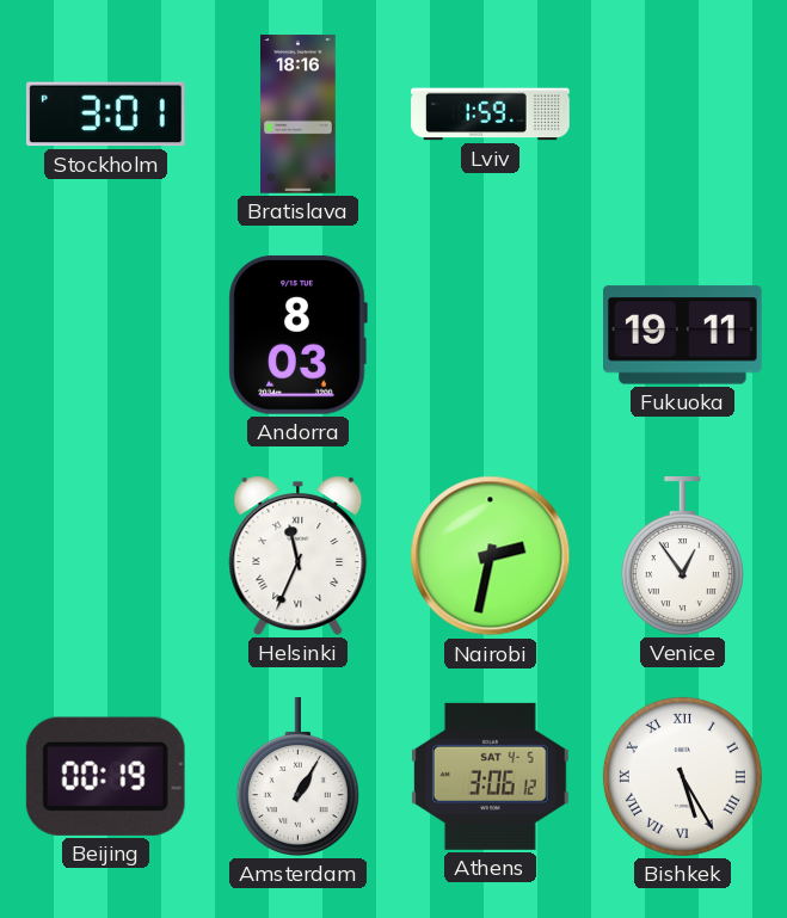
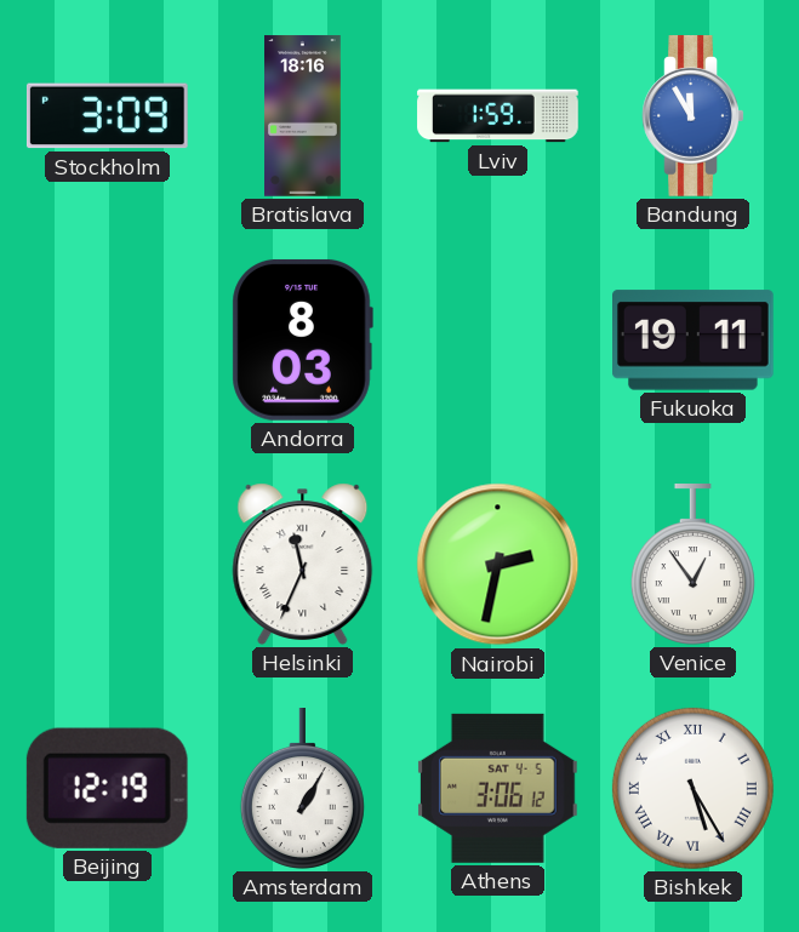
Stockholm: 3:01 -> 3:09 (107, 116)
Bandung: none -> 11:55 (694, 116)
Beijing: 00:19 -> 12:19 (107, 788)
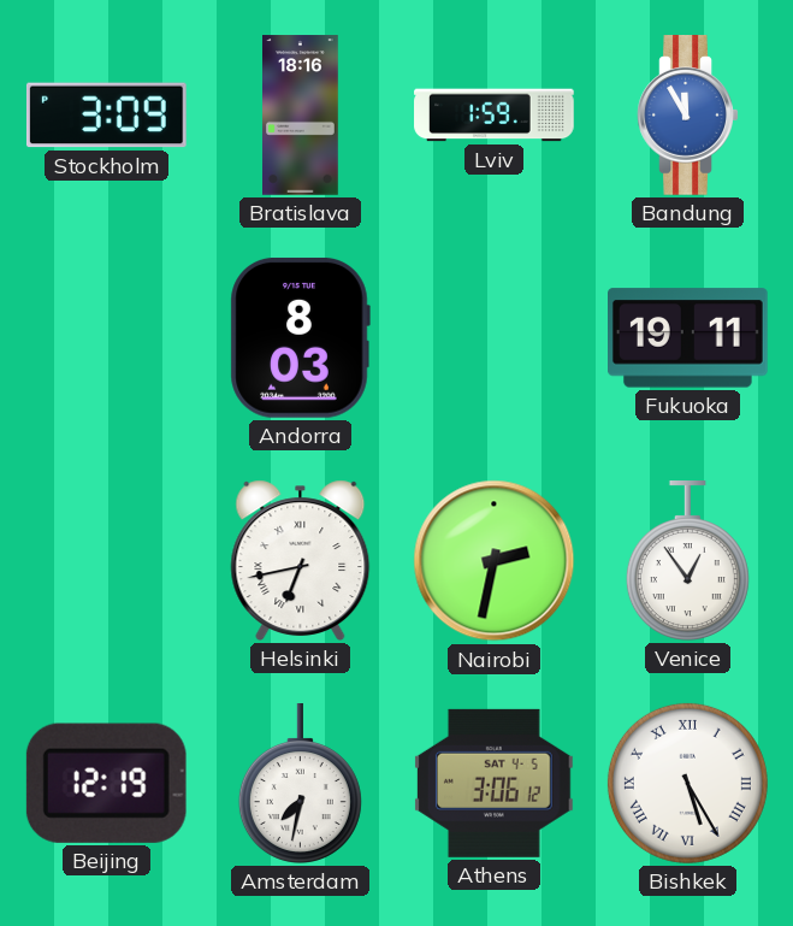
Helsinki: 11:34 -> 6:43 (301, 560)
Amsterdam: 1:05 -> 7:32 (300, 784)
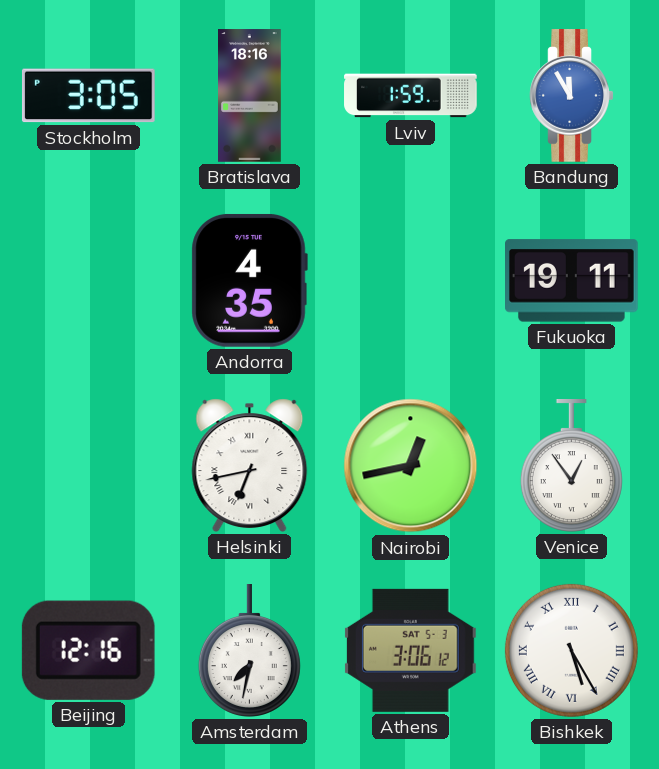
Stockholm: 3:09 -> 3:05 (88, 96)
Andorra: 8:03 -> 4:35 (249, 280)
Nairobi: 2:32 -> 12:43 (411, 466)
Beijing: 12:19 -> 12:16 (88, 650)
Athens date: SAT 4-5 -> SAT 5-3 (410, 650)
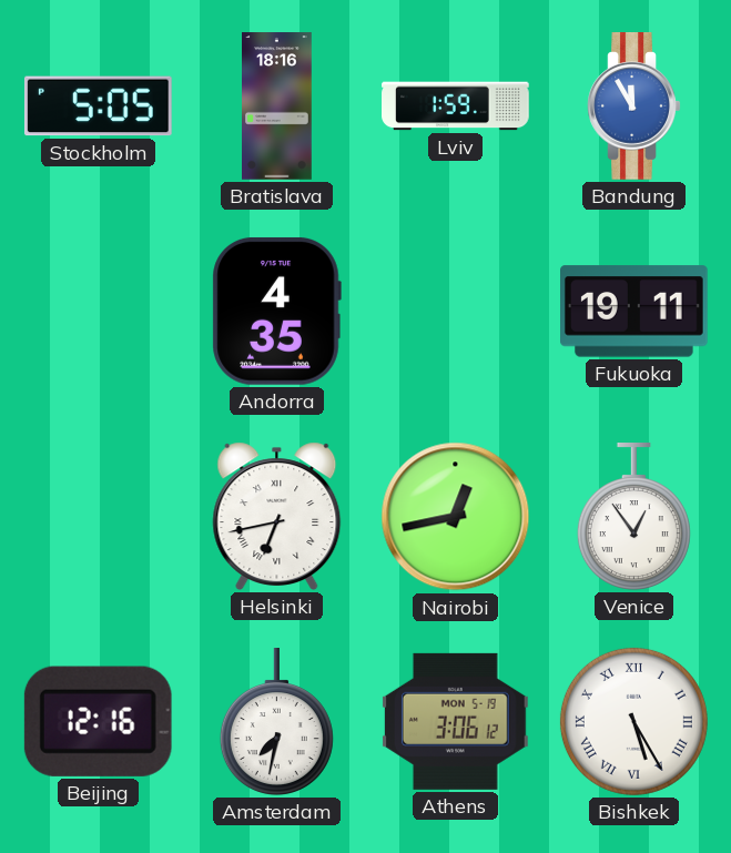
Stockholm: 3:05 -> 5:05 (98, 106)
Athens date: SAT 5-3 -> MON 5-19 (455, 721)
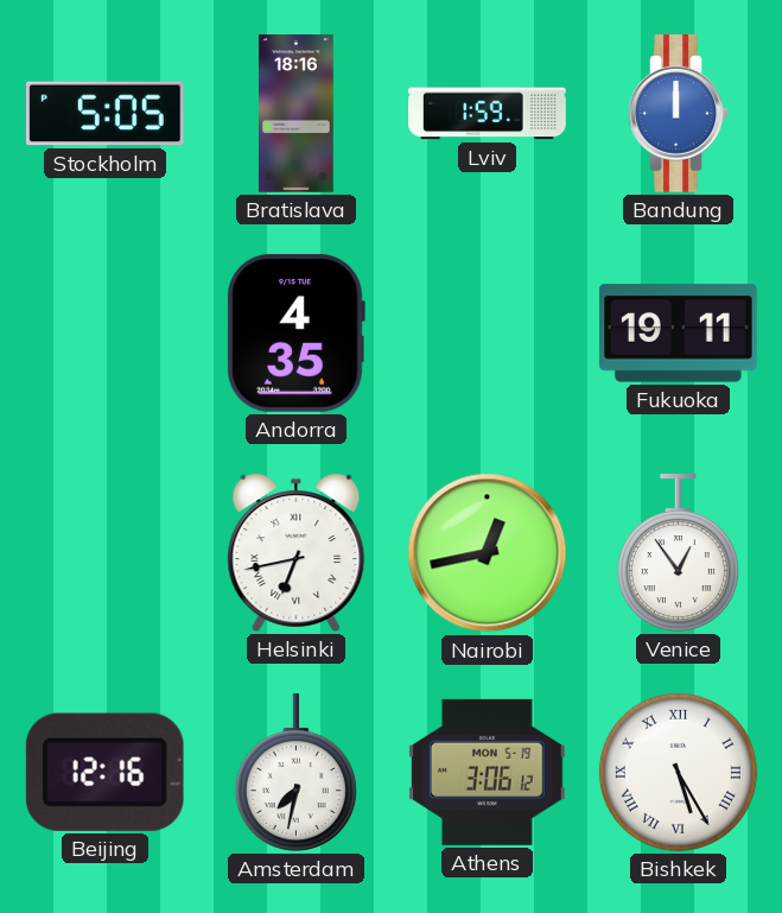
Bandung: 11:55 -> 12:00 (679, 114)
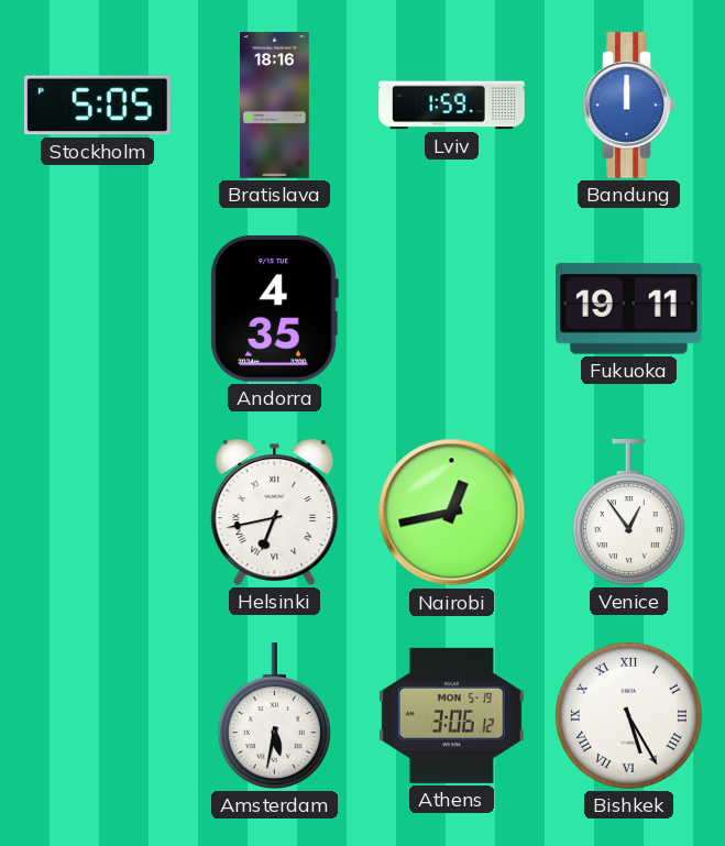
Beijing: 12:16 -> none (104, 772)
Amsterdam: 7:32 -> 5:32 (274, 716)
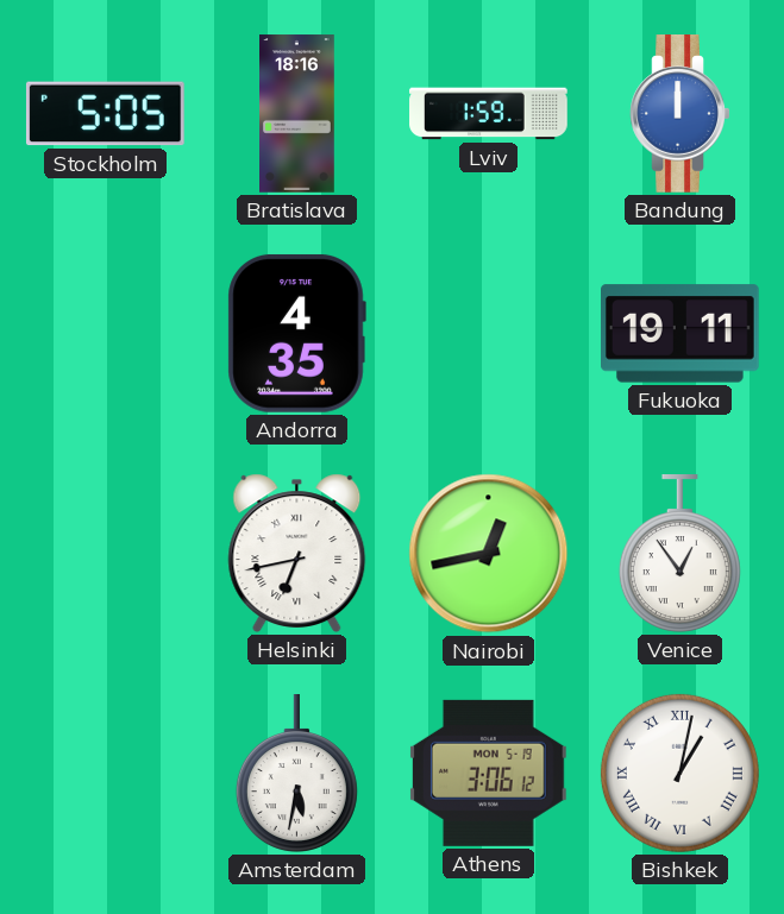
Bishkek: 5:25 -> 1:02 (679, 773)
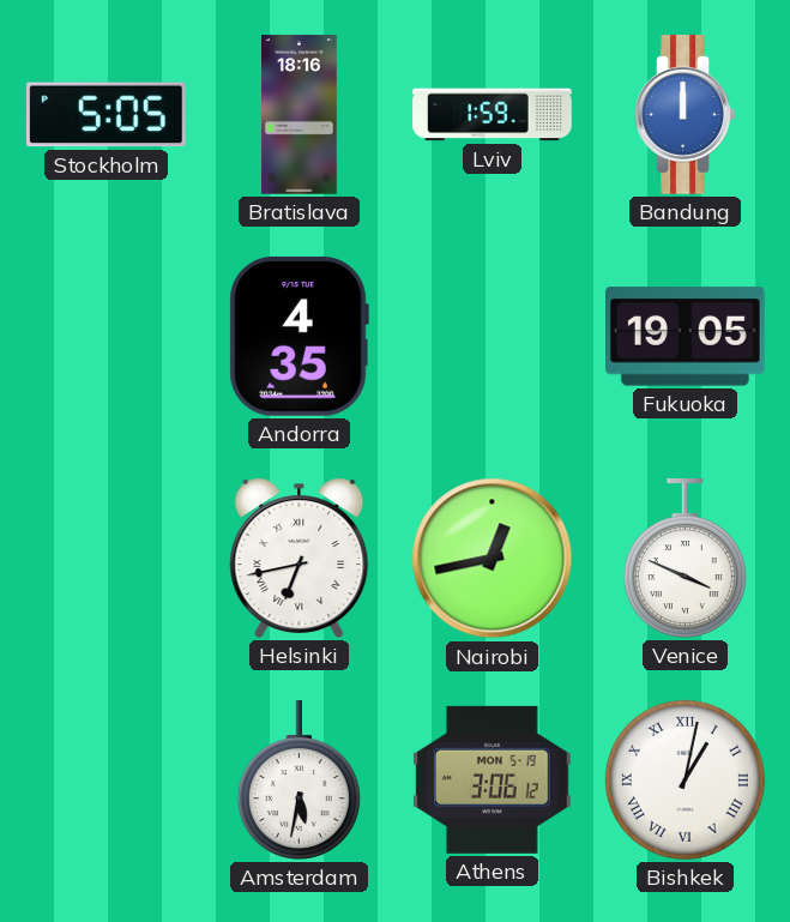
Fukuoka: 19:11 -> 19:05 (686, 337)
Venice: 12:54 -> 3:49 (685, 559)
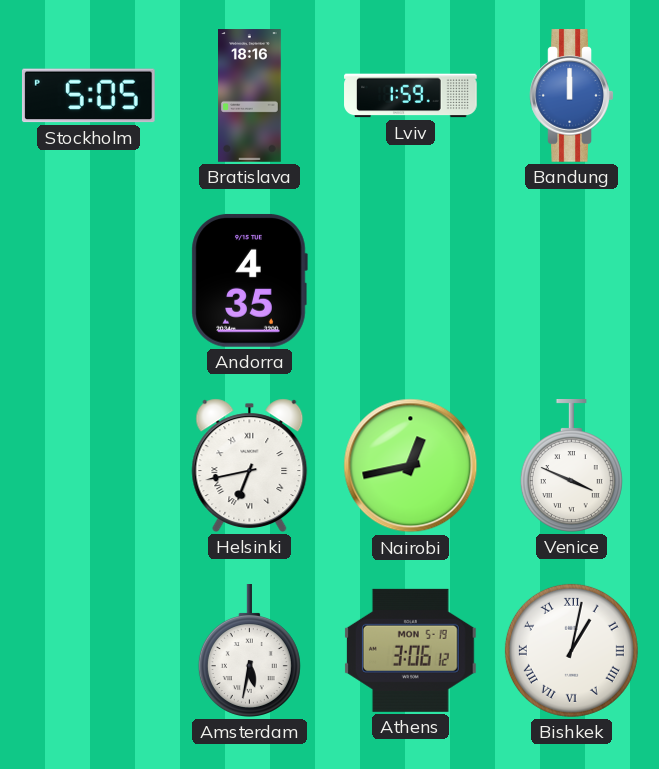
Fukuoka: 19:05 -> none (686, 337)
